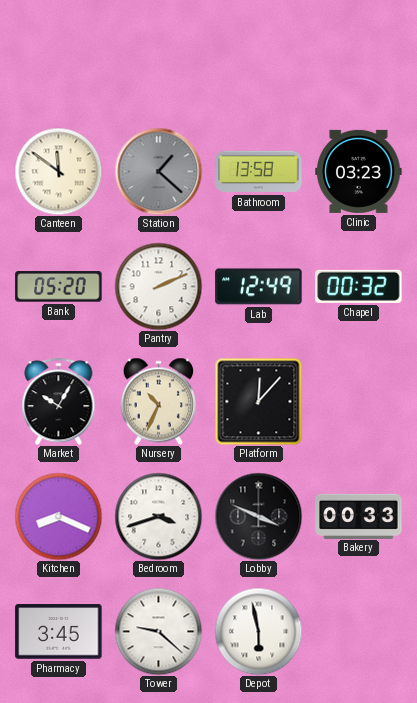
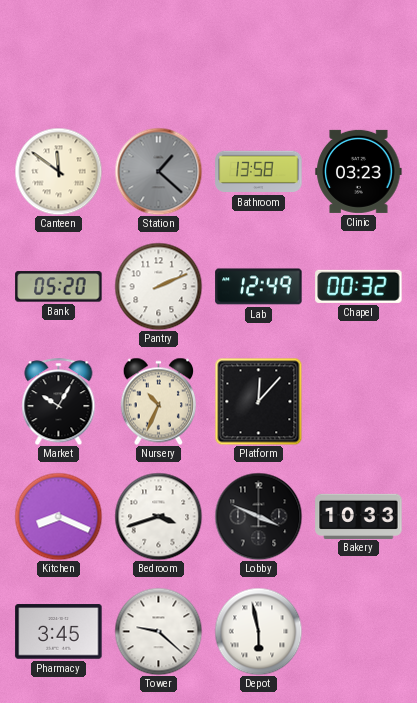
Bakery: 00:33 -> 10:33 (359, 516)
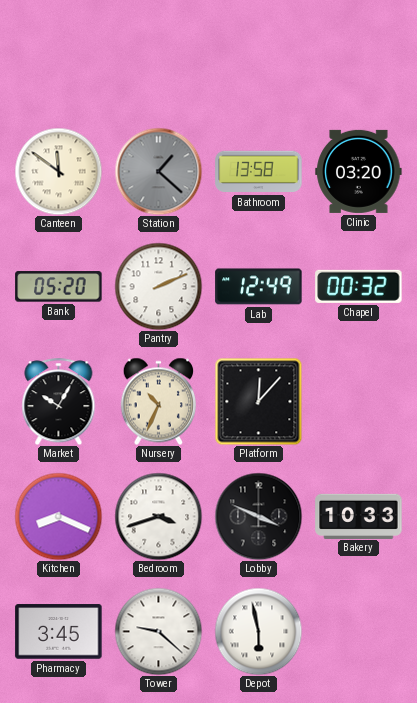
Clinic: 03:23 -> 03:20 (359, 171)
